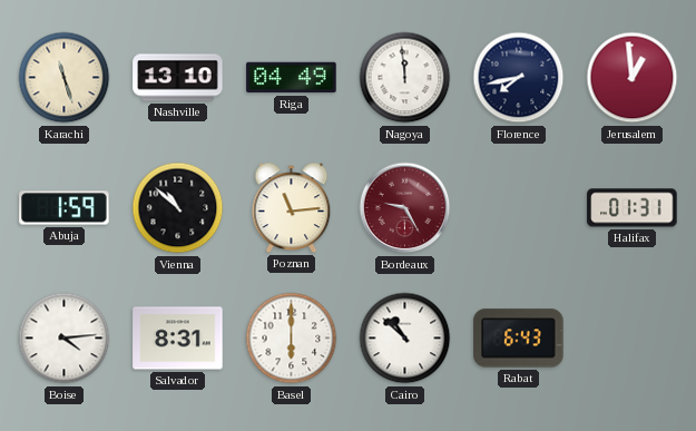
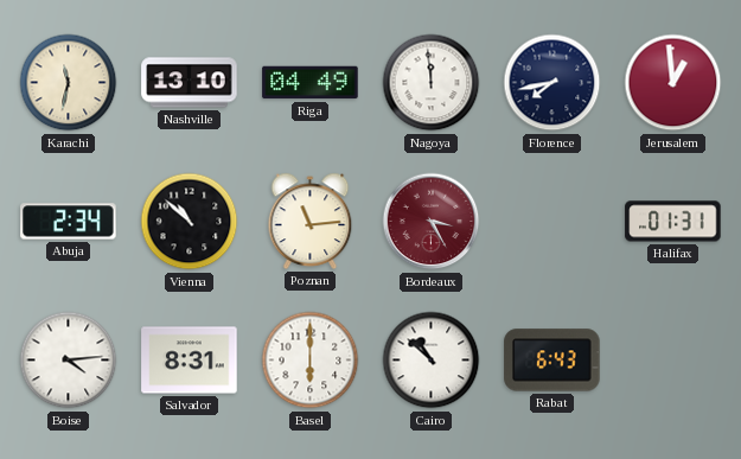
Karachi: 11:27 -> 11:32 (69, 83)
Abuja: 1:59 -> 2:34 (69, 222)
Bordeaux: 9:25 -> 3:25 (432, 222)
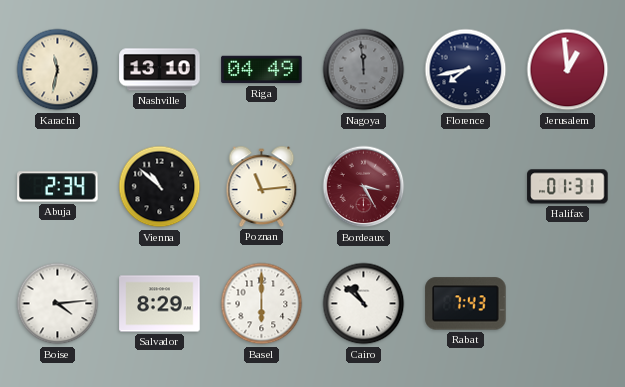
Nagoya dial: white -> grey (364, 70)
Salvador: 8:31 -> 8:29 (160, 304)
Rabat: 6:43 -> 7:43 (466, 304)
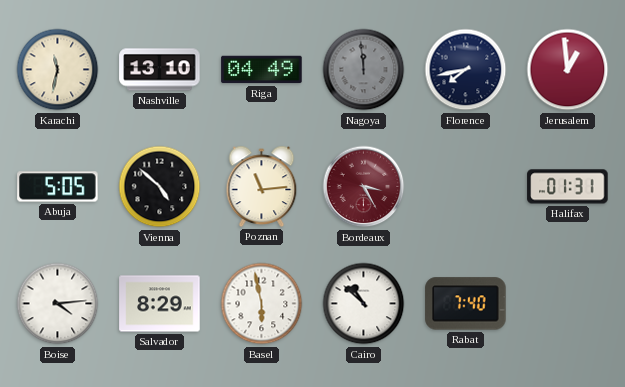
Abuja: 2:34 -> 5:05 (58, 187)
Vienna: 10:52 -> 4:52 (160, 187)
Basel: 6:00 -> 5:58 (262, 304)
Rabat: 7:43 -> 7:40 (466, 304)
